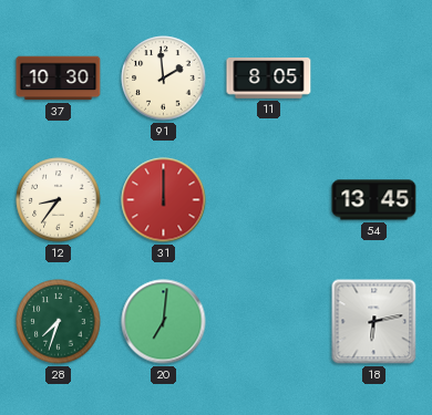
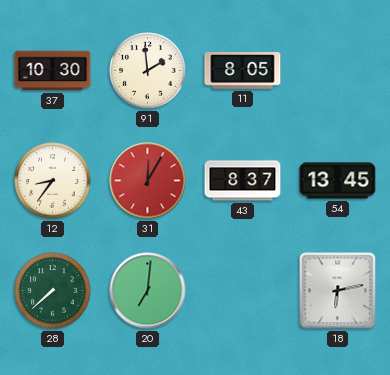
31: 12:00 -> 12:05 (148, 181)
43: none -> 8:37 (243, 181)
28: 7:33 -> 7:38 (53, 291)
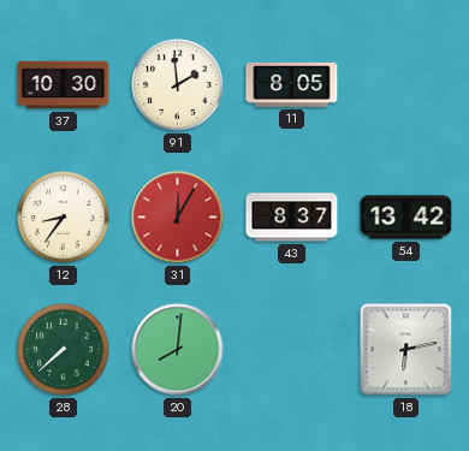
54: 13:45 -> 13:42 (406, 218)
20: 7:01 -> 8:01 (178, 350)
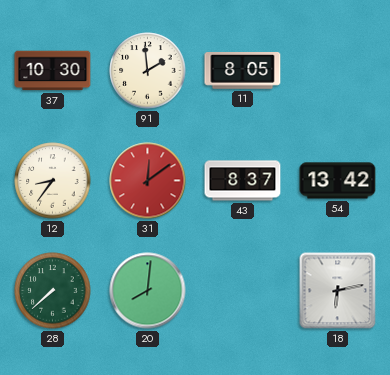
31: 12:05 -> 12:09 (148, 181)
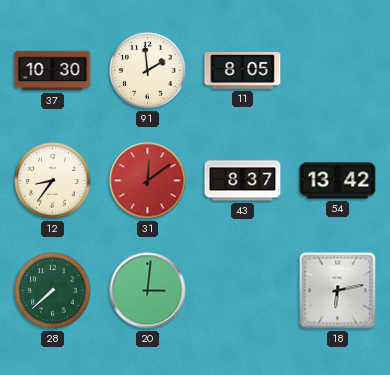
20: 8:01 -> 3:01 (148, 291)
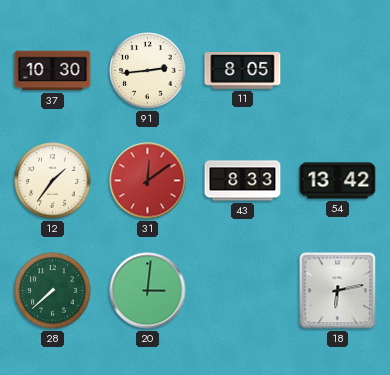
91: 1:59 -> 2:44 (148, 71)
12: 8:36 -> 1:36 (53, 181)
43: 8:37 -> 8:33 (243, 181)
